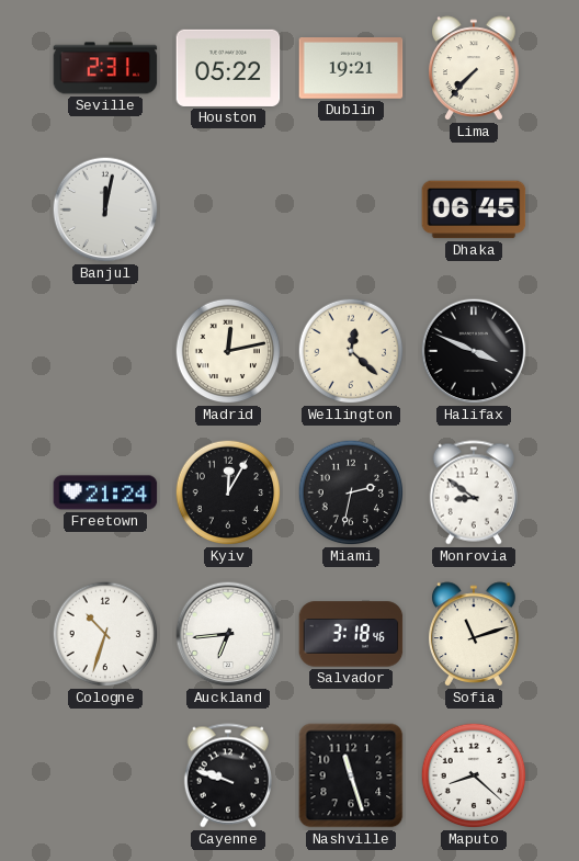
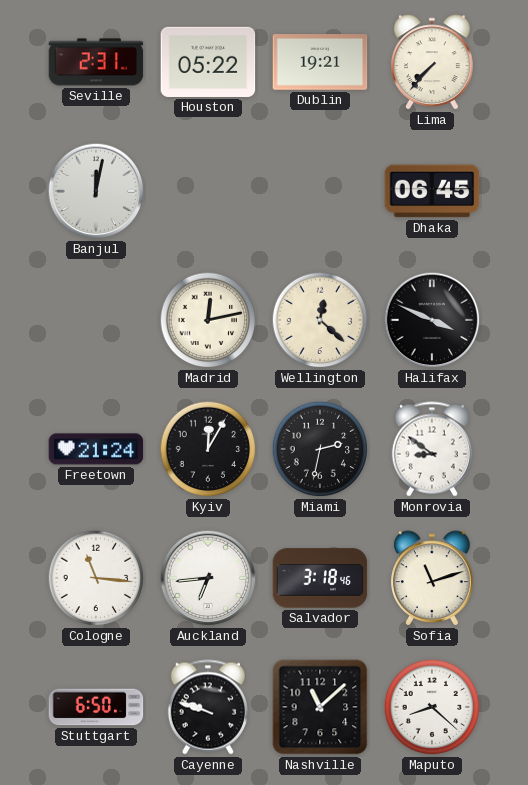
Cologne: 10:33 -> 11:16 (96, 578)
Stuttgart: none -> 6:50 (96, 707)
Nashville: 11:27 -> 11:08 (320, 707)
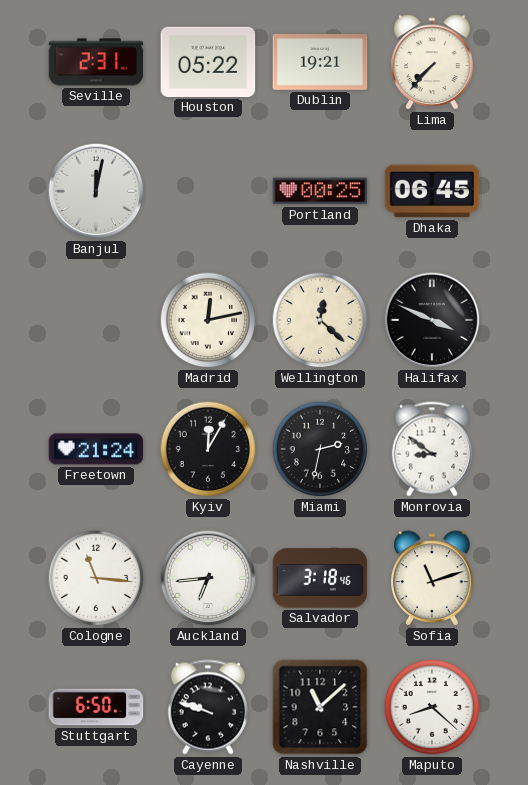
Portland: none -> 00:25 (320, 191)
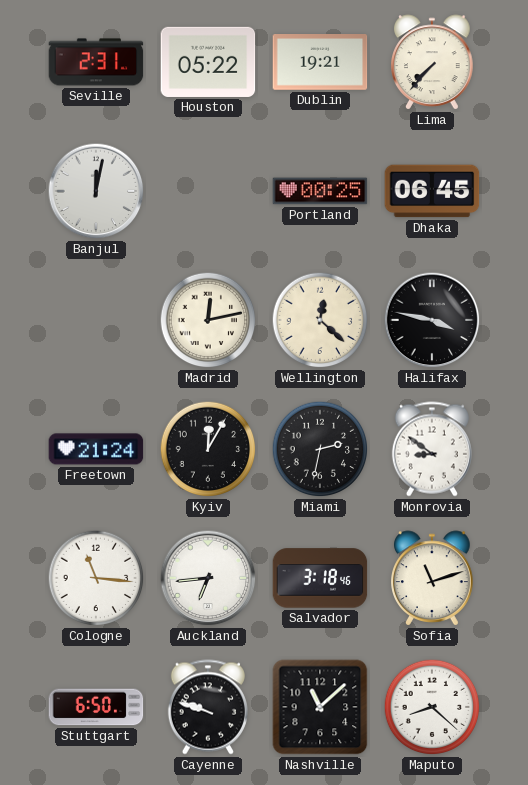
Halifax: 3:49 -> 3:47 (432, 320)
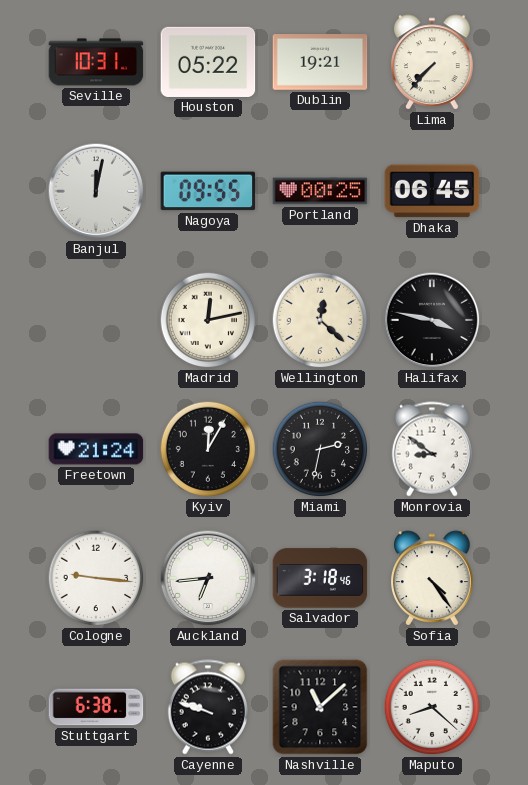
Seville: 2:31 -> 10:31 (96, 62)
Nagoya: none -> 09:55 (208, 191)
Cologne: 11:16 -> 9:16 (96, 578)
Sofia: 11:12 -> 4:24 (433, 578)
Stuttgart: 6:50 -> 6:38 (96, 707)
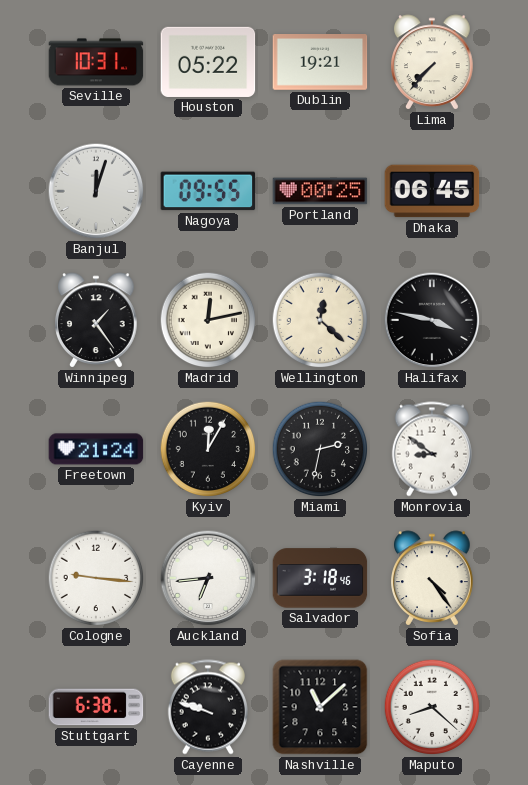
Banjul: 12:02 -> 12:03 (96, 191)
Winnipeg: none -> 1:24 (97, 320)
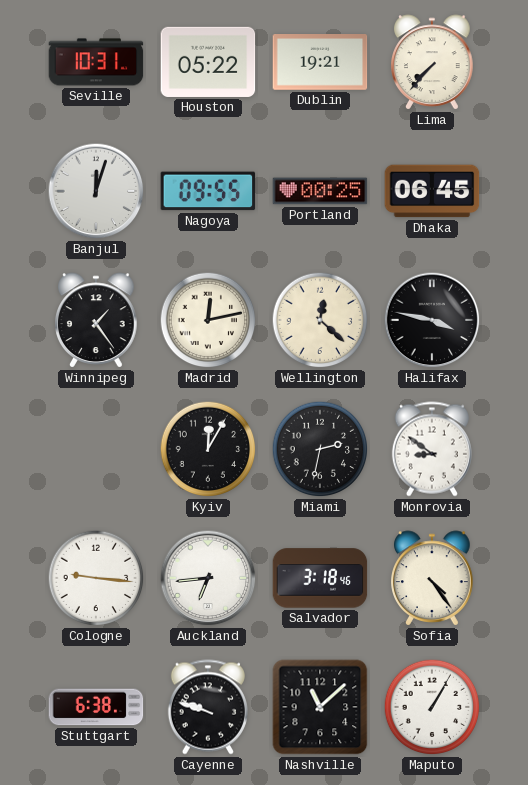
Freetown: 21:24 -> none (96, 449)
Maputo: 8:22 -> 1:05 (432, 707)
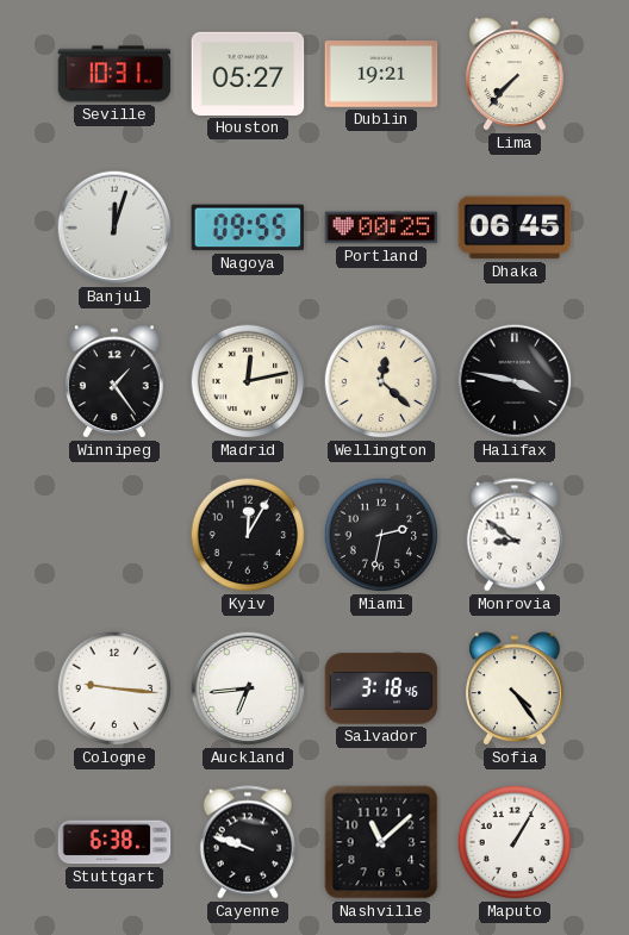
Houston: 05:22 -> 05:27 (248, 74)
